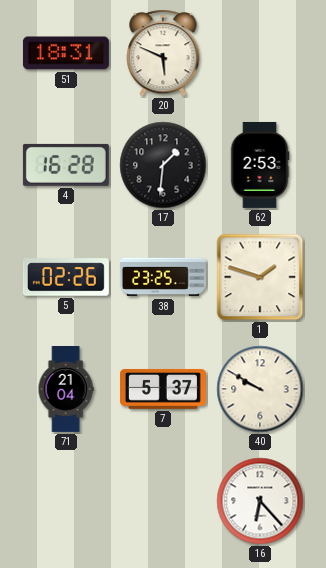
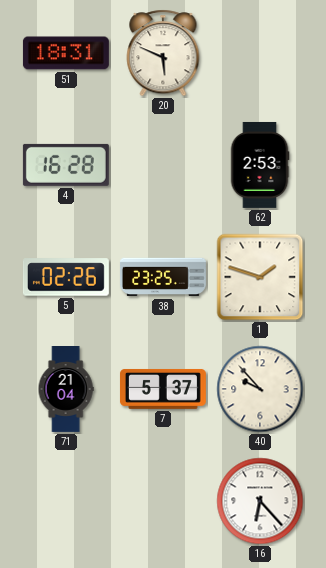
17: 1:31 -> none (163, 165)
40: 9:50 -> 9:53 (260, 389)
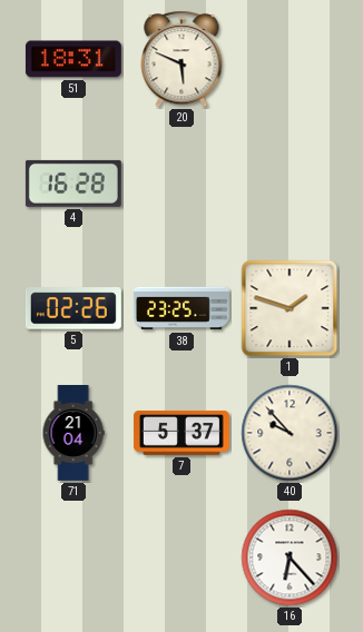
62: 2:53 -> none (260, 165)
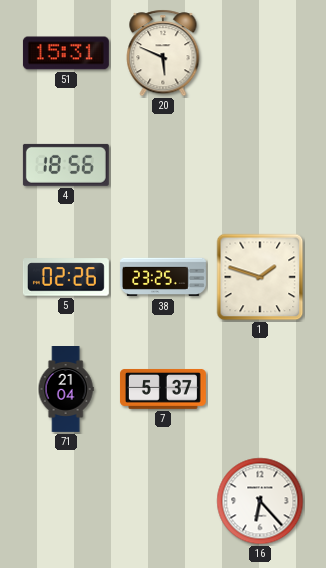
51: 18:31 -> 15:31 (66, 53)
4: 16:28 -> 18:56 (66, 165)
40: 9:53 -> none (290, 433)
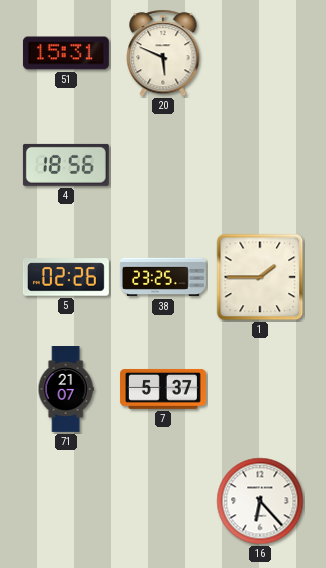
1: 1:48 -> 1:45 (260, 277)
71: 21:04 -> 21:07 (66, 390)
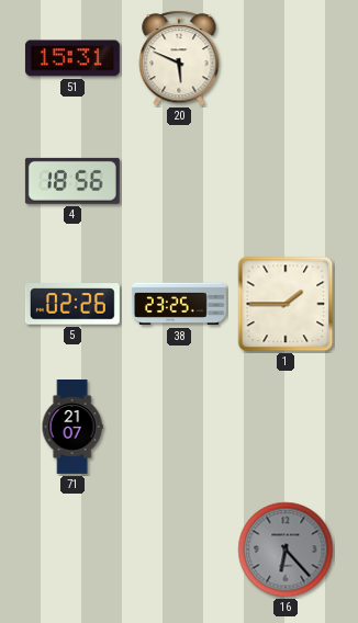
7: 5:37 -> none (163, 389)
16 dial: white -> grey (286, 550)
